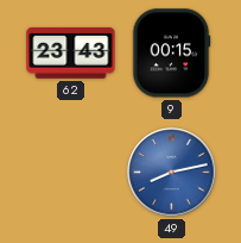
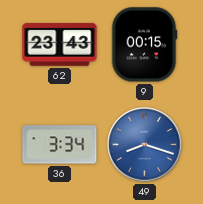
36: none -> 3:34 (60, 145)
49: 8:13 -> 8:18 (145, 145)
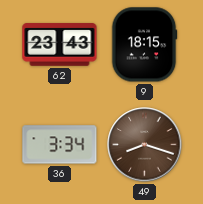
9: 00:15 -> 18:15 (144, 45)
49 dial: blue -> brown (145, 145)
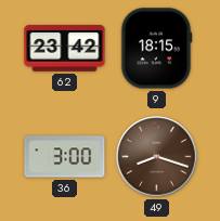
62: 23:43 -> 23:42 (65, 49)
36: 3:34 -> 3:00 (65, 157)
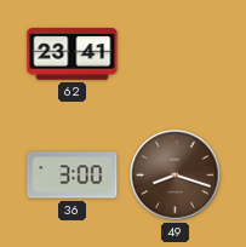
62: 23:42 -> 23:41 (73, 54)
9: 18:15 -> none (156, 49)
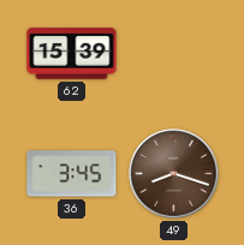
62: 23:41 -> 15:39 (72, 54)
36: 3:00 -> 3:45 (72, 174)
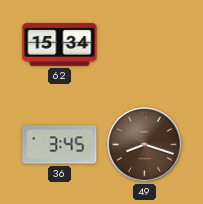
62: 15:39 -> 15:34 (60, 45)
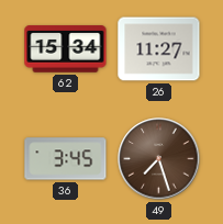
26: none -> 11:27 (159, 49)
49: 8:18 -> 7:27 (159, 159)
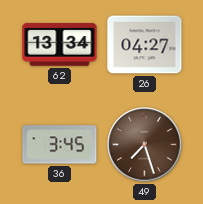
62: 15:34 -> 13:34 (60, 45)
26: 11:27 -> 04:27 (145, 45)
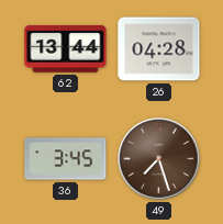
62: 13:34 -> 13:44 (66, 49)
26: 04:27 -> 04:28 (159, 49)
